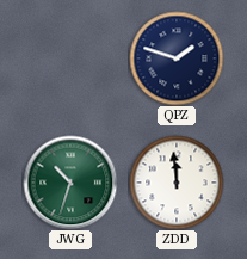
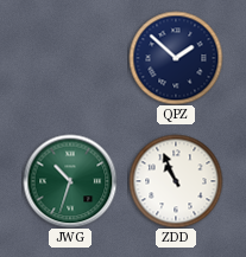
QPZ: 1:48 -> 1:52 (176, 58)
ZDD: 11:59 -> 10:56 (176, 181)
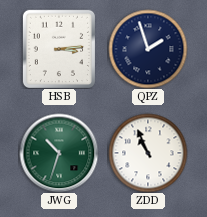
HSB: none -> 3:14 (59, 48)
QPZ: 1:52 -> 1:57 (148, 49)
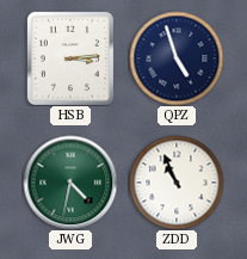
QPZ: 1:57 -> 4:57 (177, 58)
JWG: 10:33 -> 4:32 (70, 183)
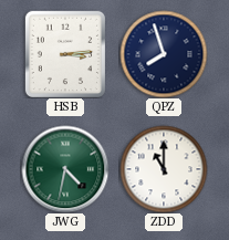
QPZ: 4:57 -> 7:57 (164, 54)
ZDD: 10:56 -> 11:00 (164, 169)
